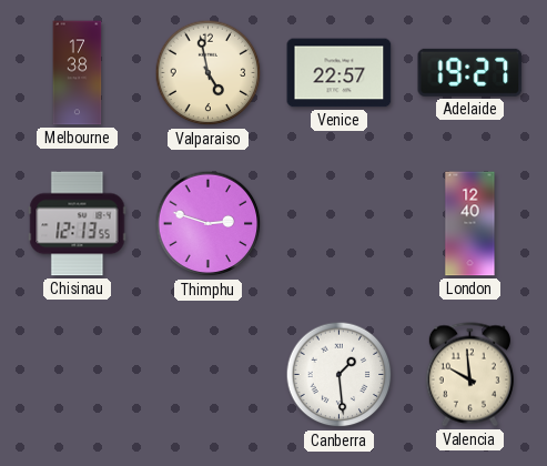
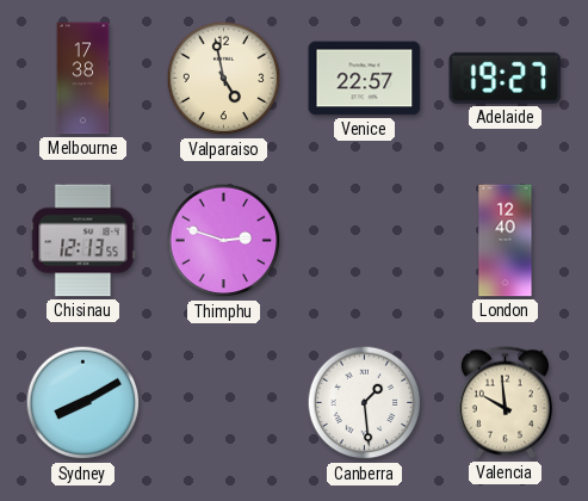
Sydney: none -> 8:10 (83, 403)
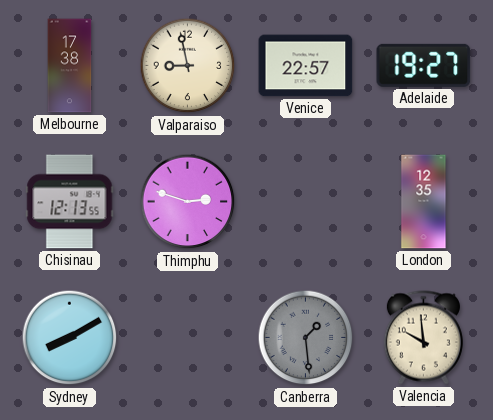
Valparaiso: 4:58 -> 8:58 (188, 66)
London: 12:40 -> 12:35 (424, 202)
Canberra dial: white -> grey (306, 338)
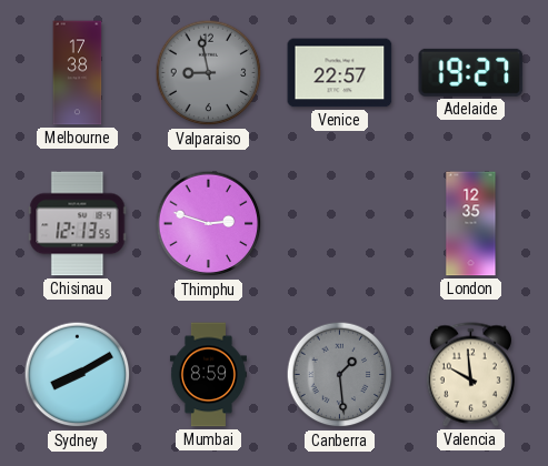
Valparaiso dial: cream -> grey (209, 73)
Mumbai: none -> 8:59 (208, 375)
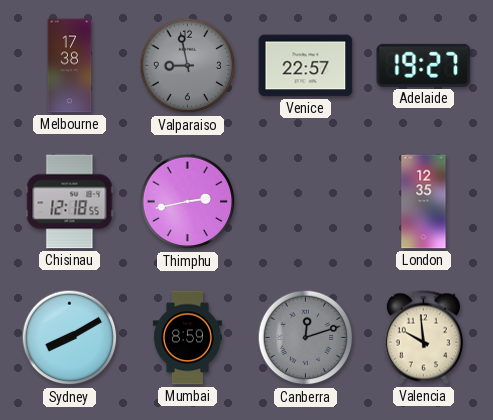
Chisinau: 12:13 -> 12:18 (70, 202)
Thimphu: 2:48 -> 2:43 (188, 202)
Canberra: 1:29 -> 12:12 (306, 338)
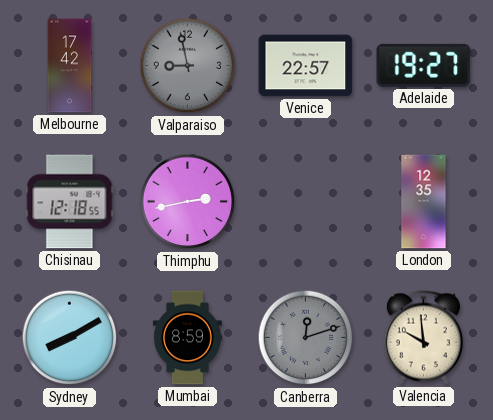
Melbourne: 17:38 -> 17:42 (70, 66)
